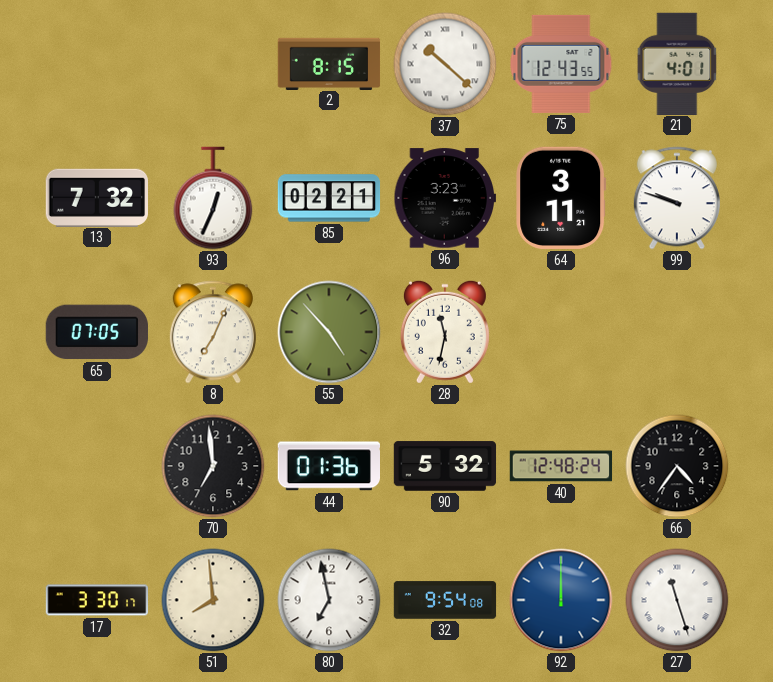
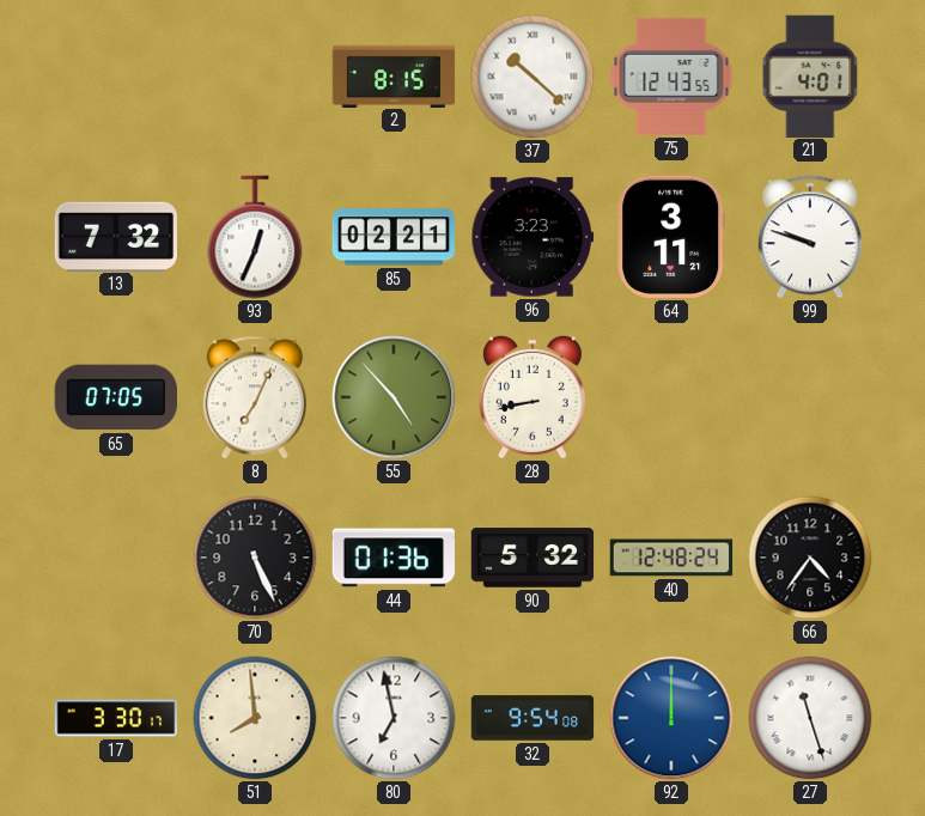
28: 11:32 -> 8:43 (533, 397)
70: 6:59 -> 5:26 (255, 558)
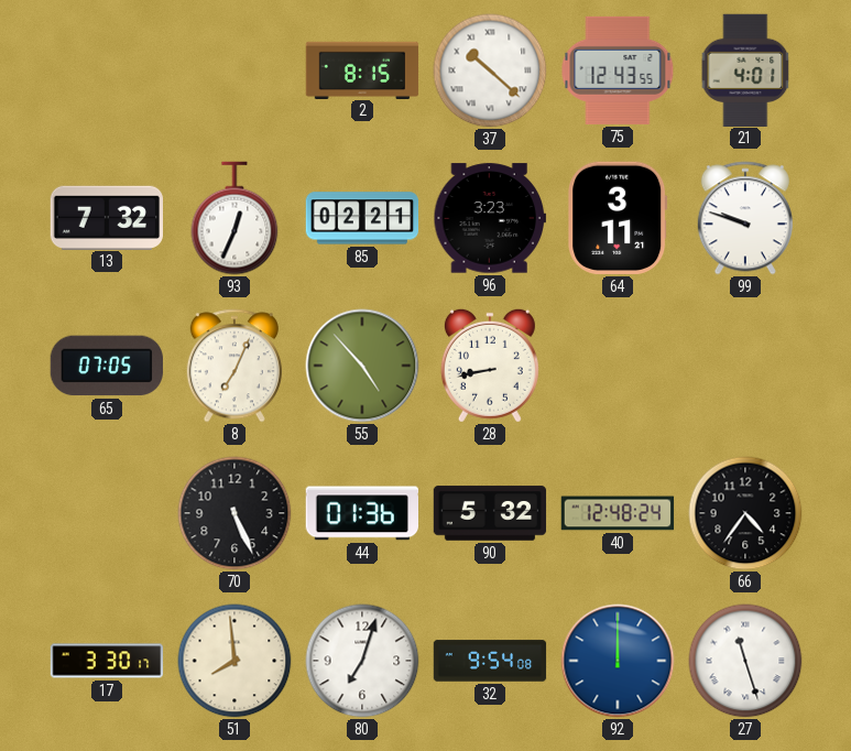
80: 6:58 -> 7:03 (362, 661)
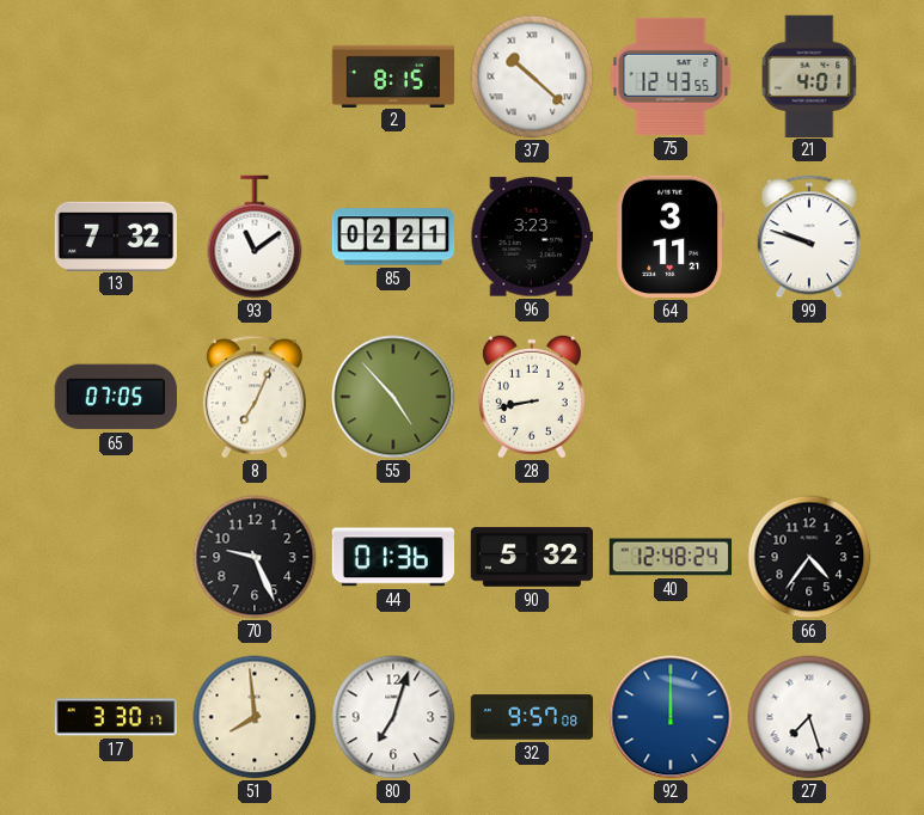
93: 12:34 -> 11:09 (255, 237)
70: 5:26 -> 9:26 (255, 557)
32: 9:54 -> 9:57 (532, 717)
27: 11:27 -> 7:27 (809, 717)
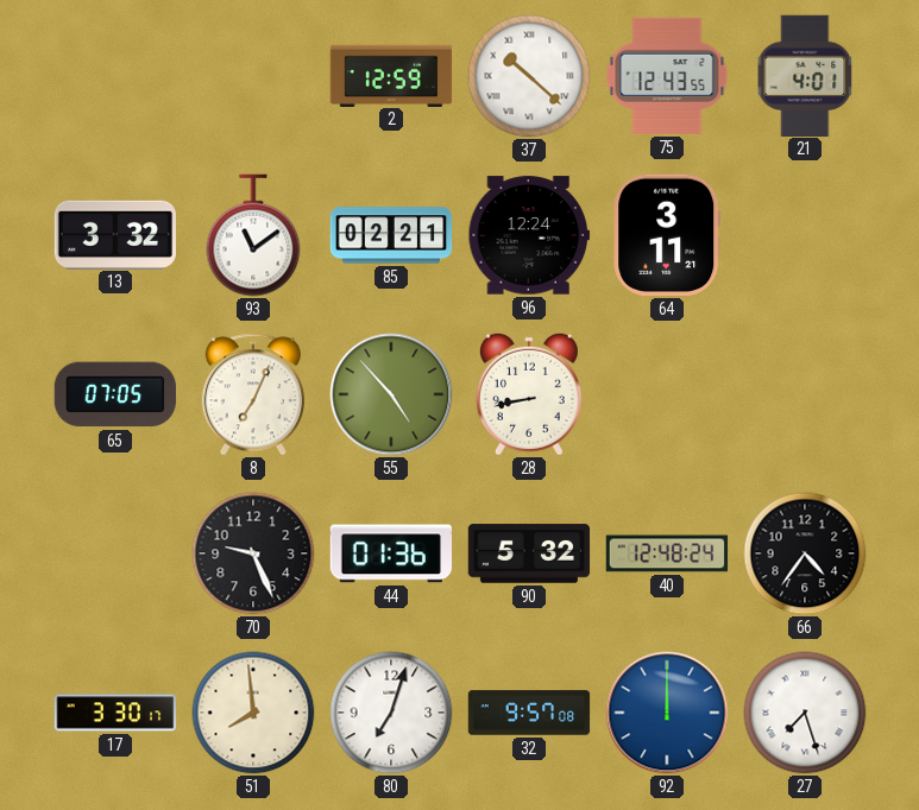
2: 8:15 -> 12:59 (391, 75)
13: 7:32 -> 3:32 (114, 234)
96: 3:23 -> 12:24 (528, 235)
99: 9:48 -> none (809, 237)
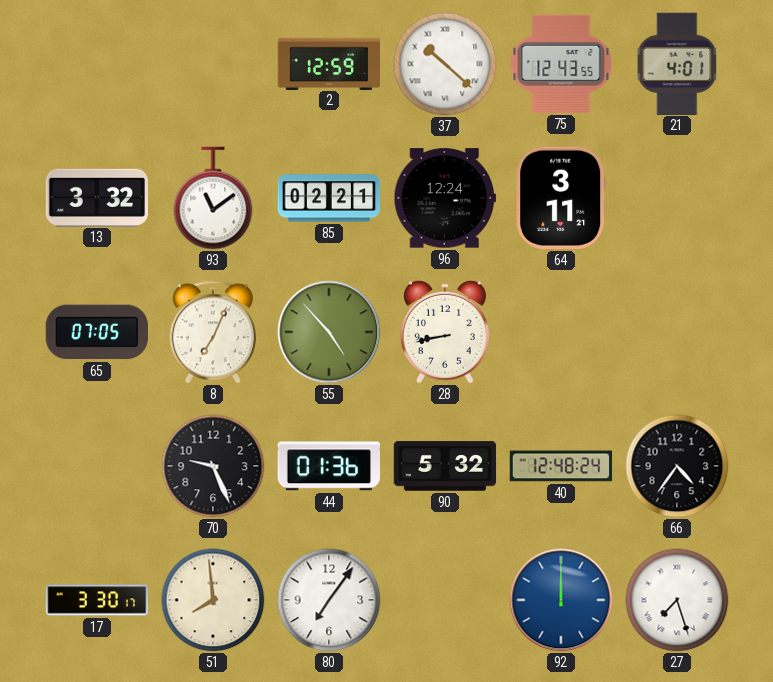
80: 7:03 -> 7:06 (329, 600)
32: 9:57 -> none (529, 713)
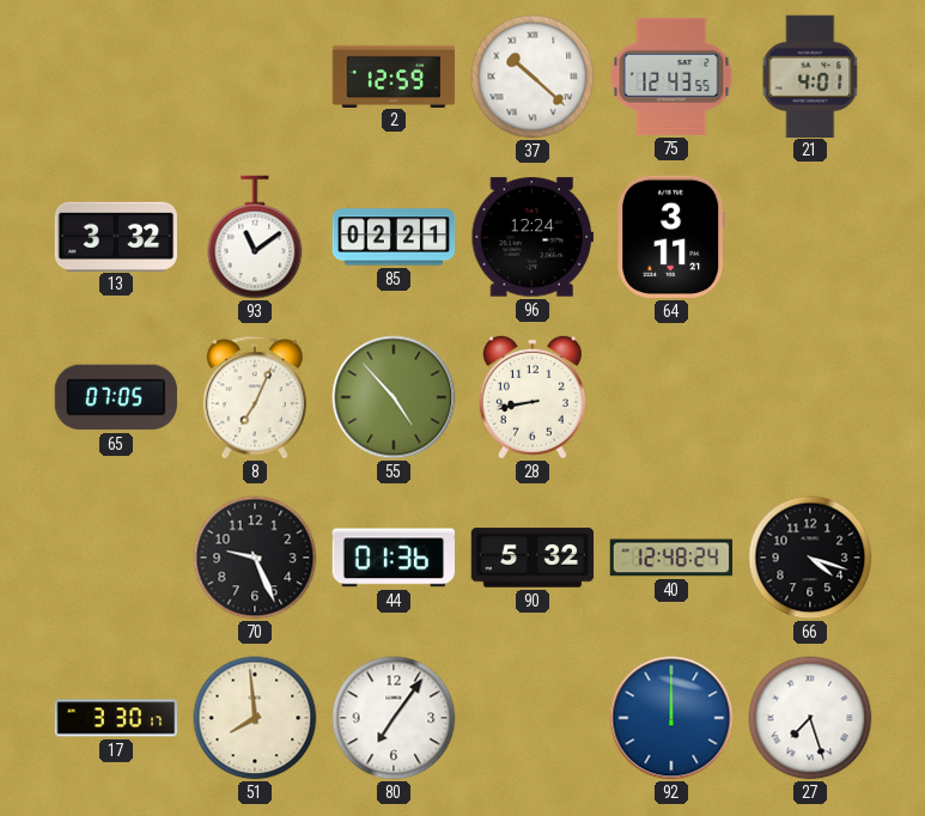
66: 4:36 -> 4:18 (810, 558)
